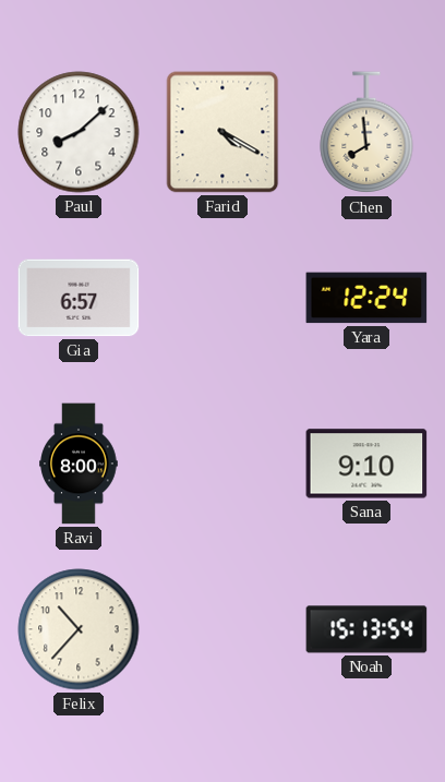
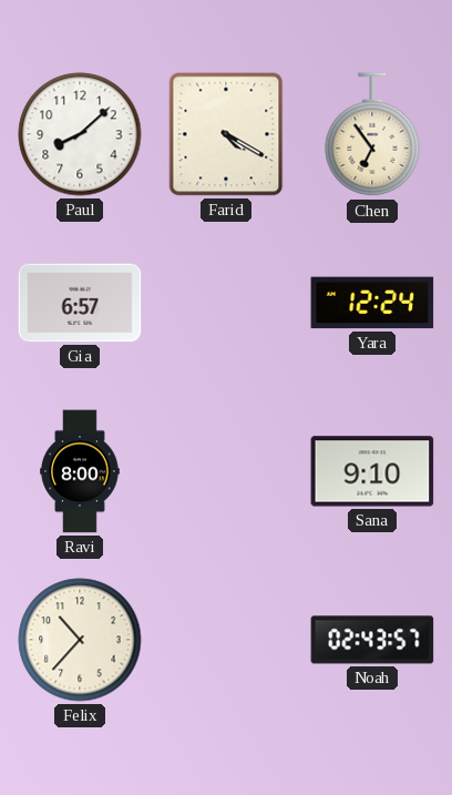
Chen: 7:59 -> 6:54 (372, 135)
Noah: 15:13 -> 02:43 (372, 640)
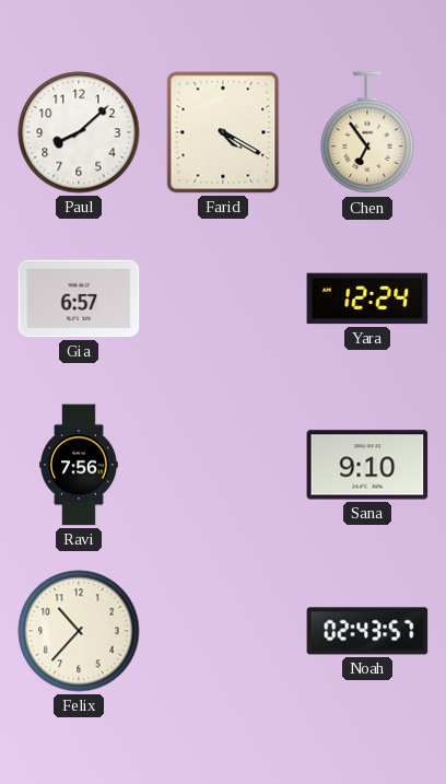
Ravi: 8:00 -> 7:56 (79, 465)
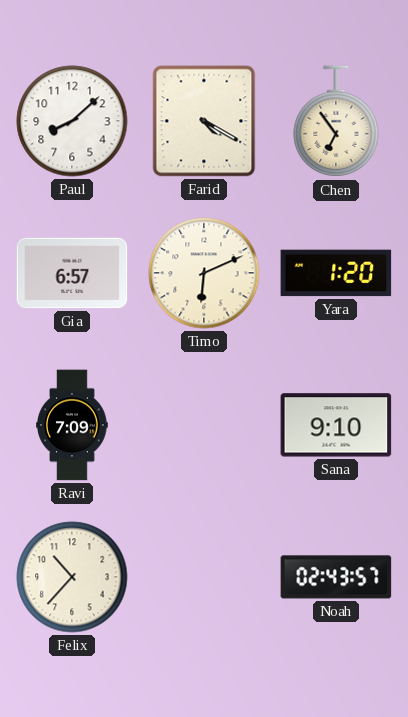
Timo: none -> 6:11 (204, 273)
Yara: 12:24 -> 1:20 (336, 273)
Ravi: 7:56 -> 7:09 (72, 425)
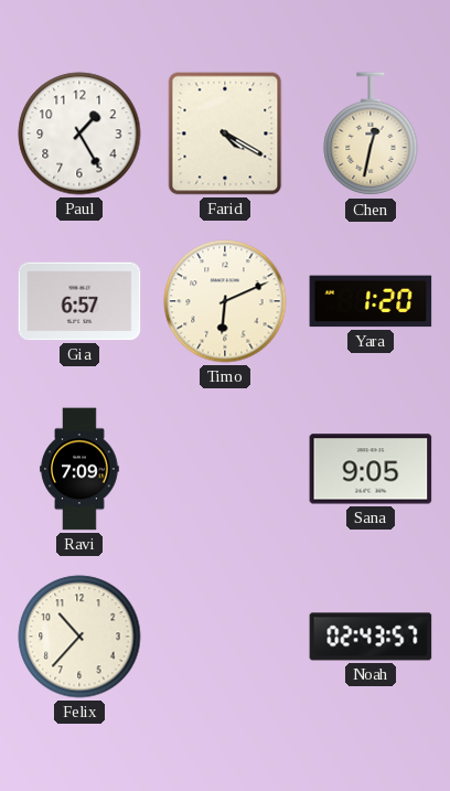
Paul: 8:08 -> 1:25 (79, 133)
Chen: 6:54 -> 12:32 (371, 135)
Sana: 9:10 -> 9:05 (371, 469)
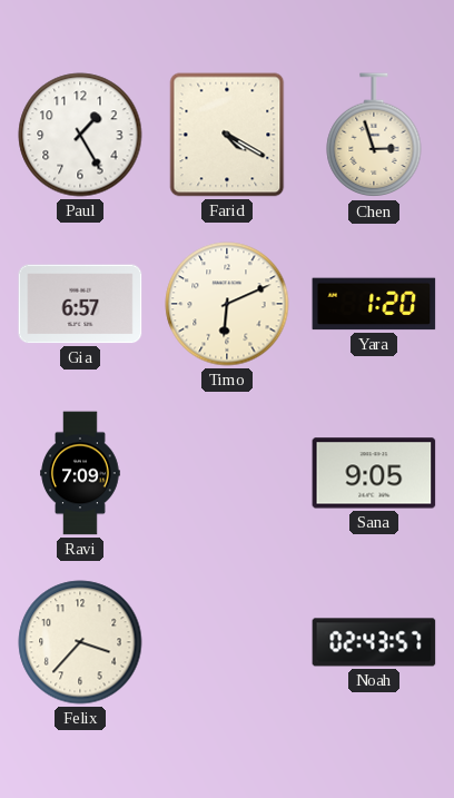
Chen: 12:32 -> 2:57 (374, 136)
Felix: 10:37 -> 3:37 (80, 642)
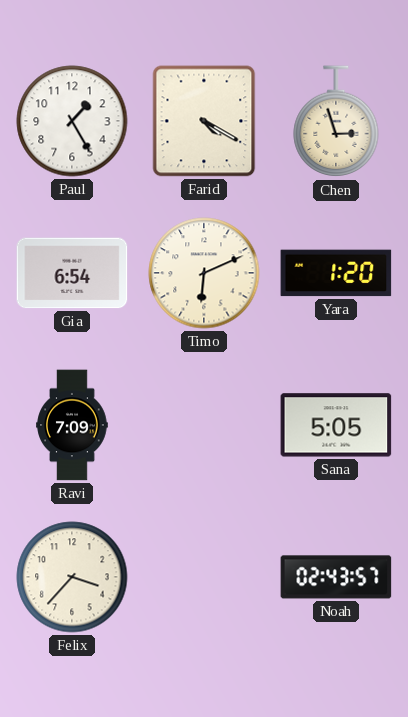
Gia: 6:57 -> 6:54 (72, 273)
Sana: 9:05 -> 5:05 (336, 425)
